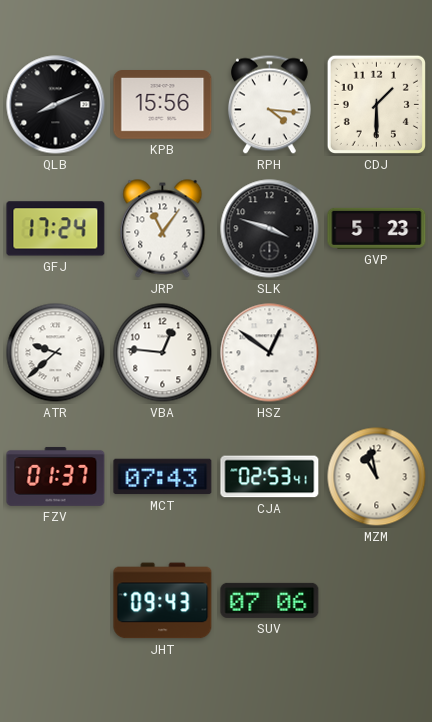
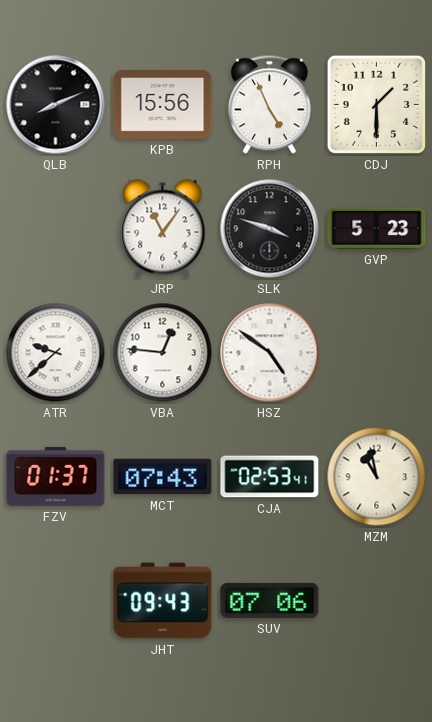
RPH: 4:16 -> 4:56 (269, 105)
GFJ: 17:24 -> none (56, 229)
HSZ: 12:51 -> 4:51 (270, 353)
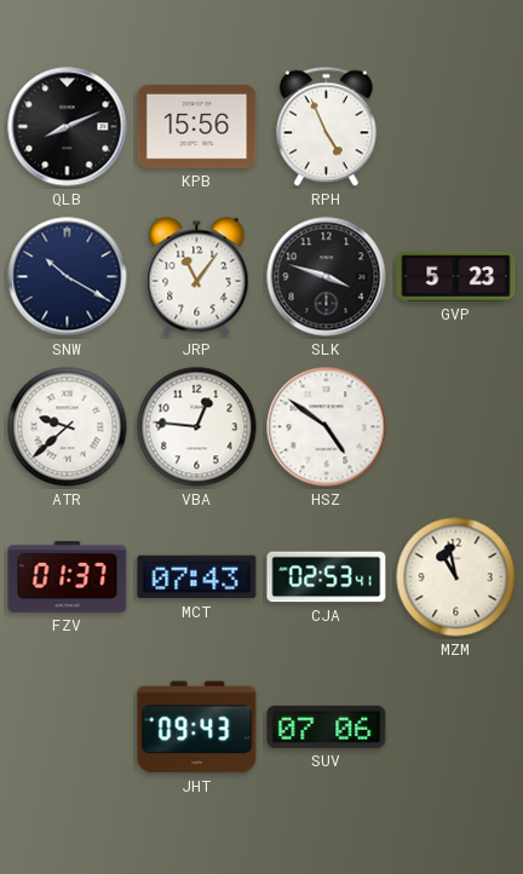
CDJ: 1:30 -> none (376, 104)
SNW: none -> 10:20 (68, 277)
